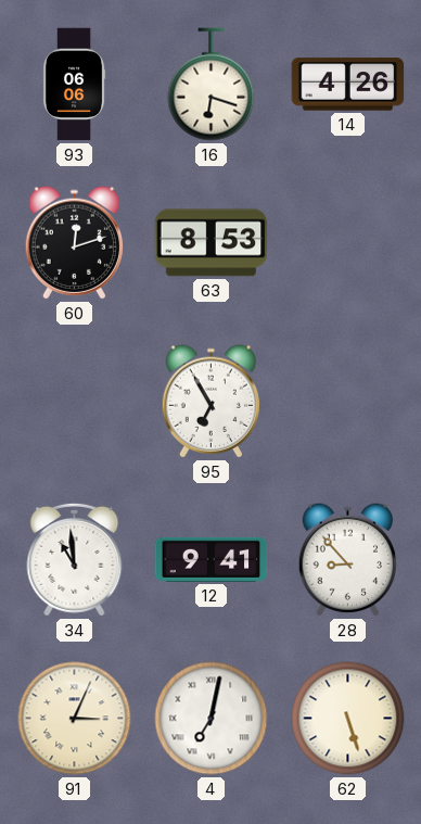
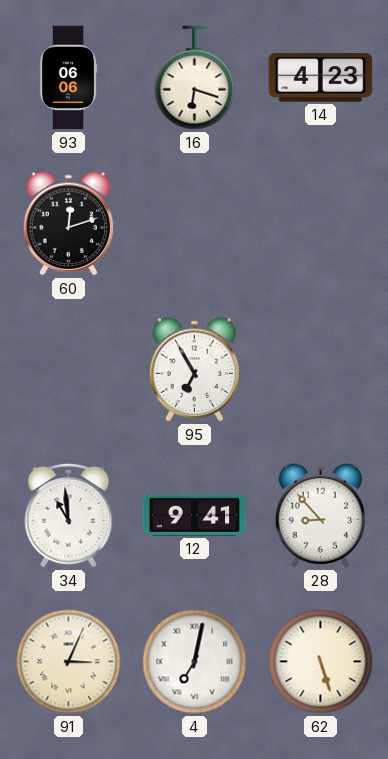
14: 4:26 -> 4:23 (321, 78)
63: 8:53 -> none (212, 243)
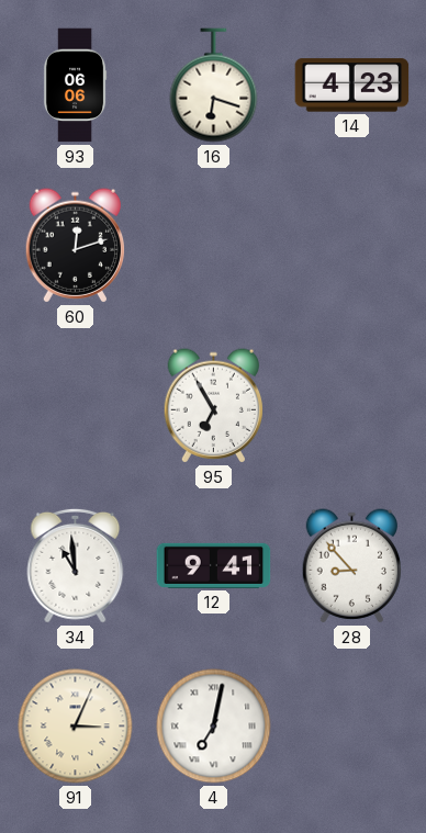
62: 5:27 -> none (321, 662)
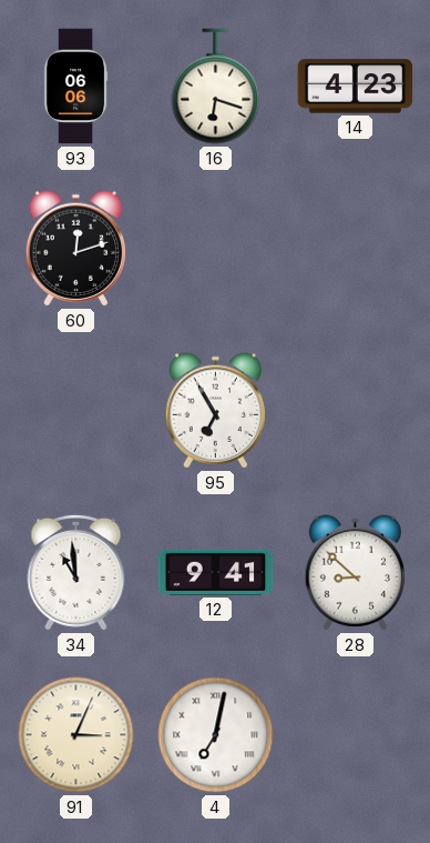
28: 8:53 -> 8:52 (355, 573)
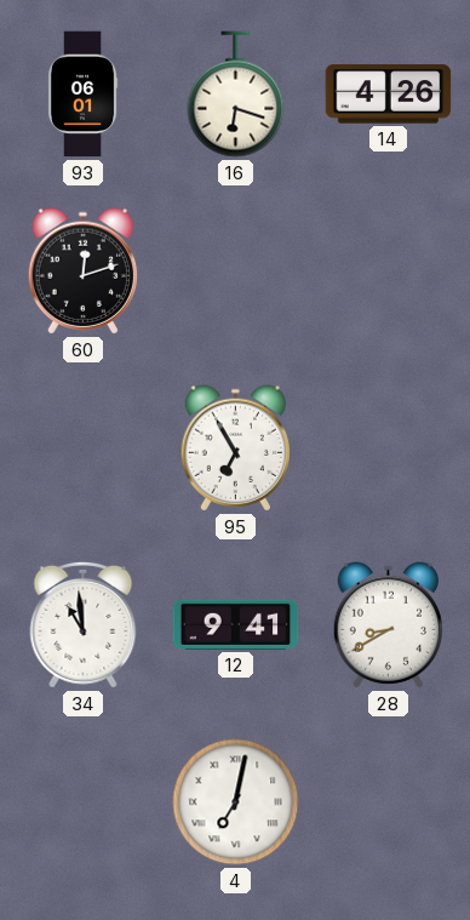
93: 06:06 -> 06:01 (82, 95)
14: 4:23 -> 4:26 (389, 95)
28: 8:52 -> 8:40 (388, 625)
91: 3:04 -> none (76, 735)
